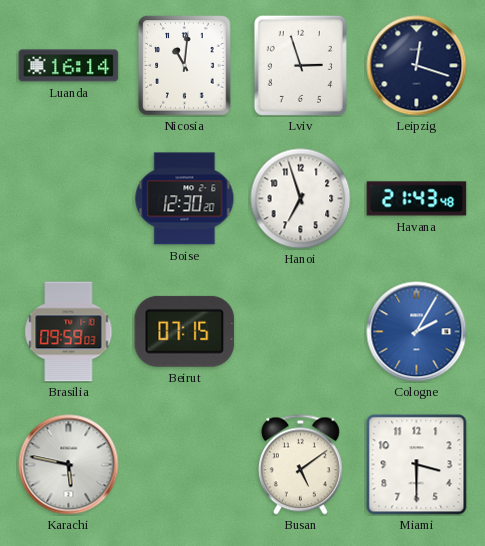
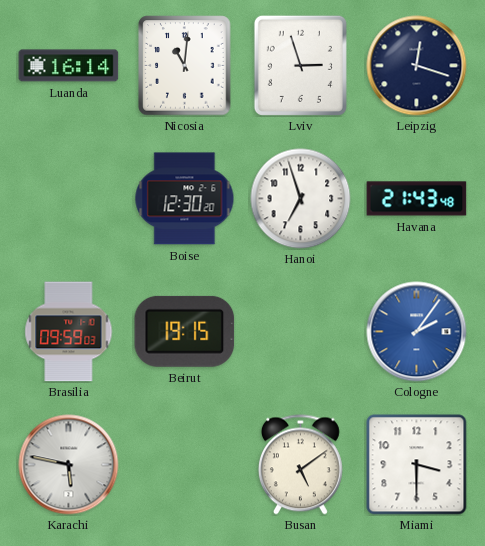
Beirut: 07:15 -> 19:15 (185, 331)
Cologne: 2:05 -> 2:06 (417, 332)
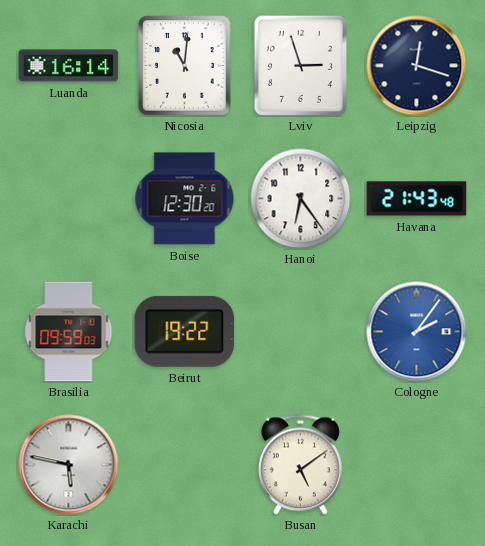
Hanoi: 6:57 -> 6:24 (301, 199)
Beirut: 19:15 -> 19:22 (185, 331)
Miami: 3:30 -> none (417, 465)
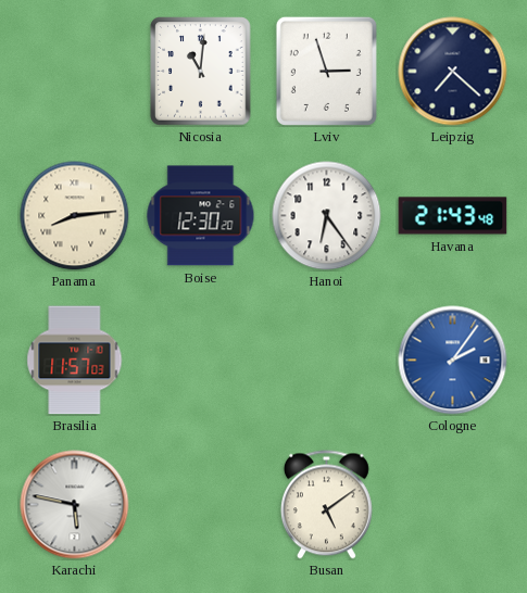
Luanda: 16:14 -> none (69, 66)
Leipzig: 12:18 -> 7:22 (453, 72)
Panama: none -> 8:14 (75, 216)
Brasilia: 09:59 -> 11:57 (75, 361)
Beirut: 19:22 -> none (185, 331)
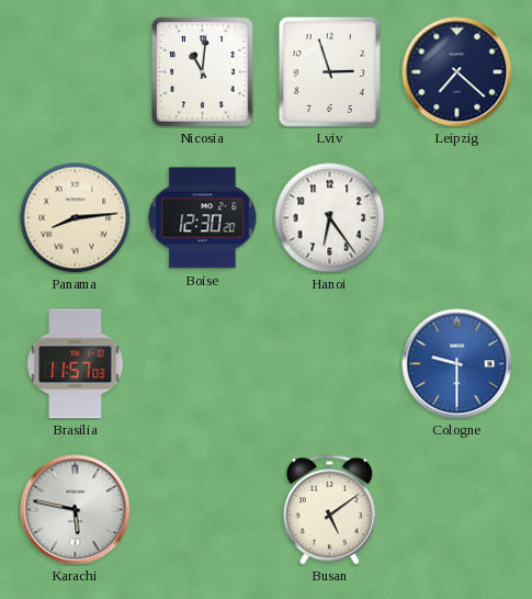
Havana: 21:43 -> none (453, 216)
Cologne: 2:06 -> 9:30 (457, 364)
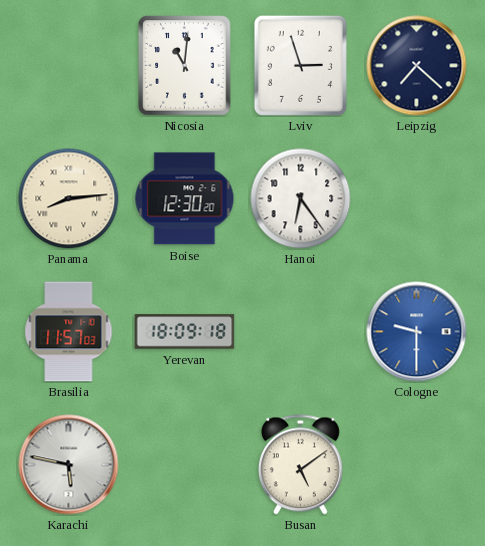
Yerevan: none -> 18:09 (185, 332)
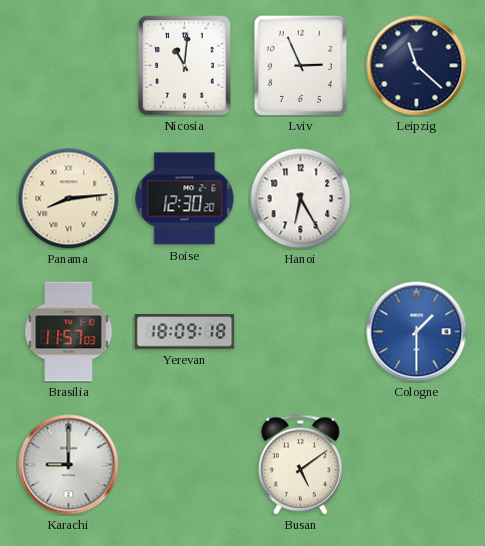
Lviv: 2:57 -> 2:56 (300, 65)
Leipzig: 7:22 -> 11:22 (417, 66)
Hanoi: 6:24 -> 6:25 (301, 199)
Cologne: 9:30 -> 1:30 (417, 332)
Karachi: 5:47 -> 9:00 (69, 465)
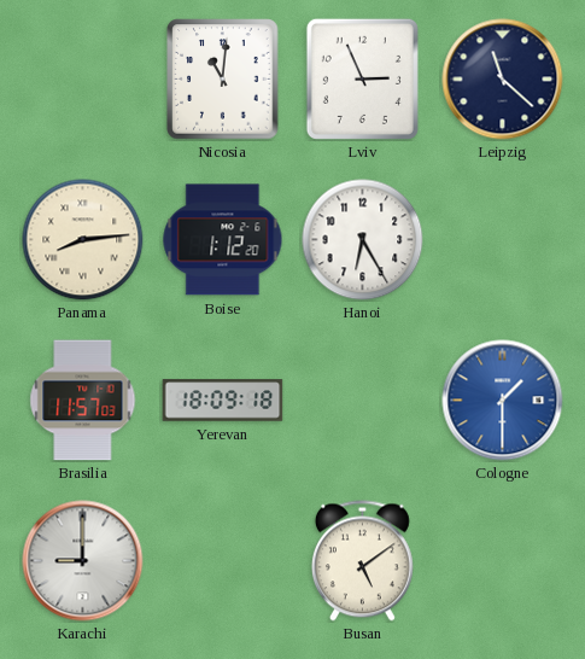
Boise: 12:30 -> 1:12 (223, 240)
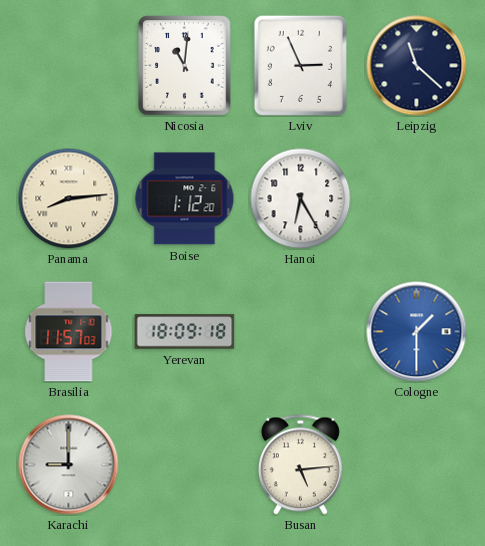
Busan: 5:09 -> 5:14 (300, 465)
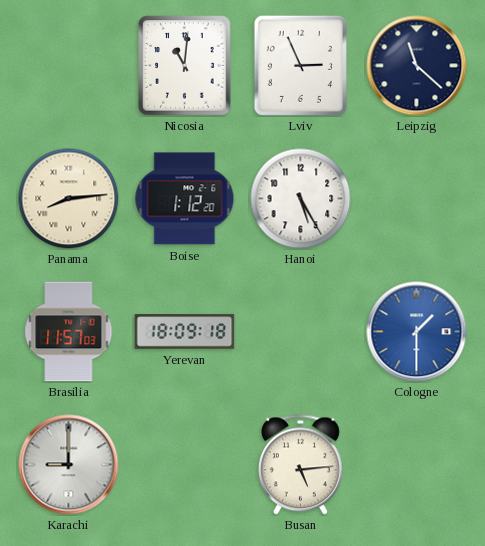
Hanoi: 6:25 -> 5:25 (301, 199)
